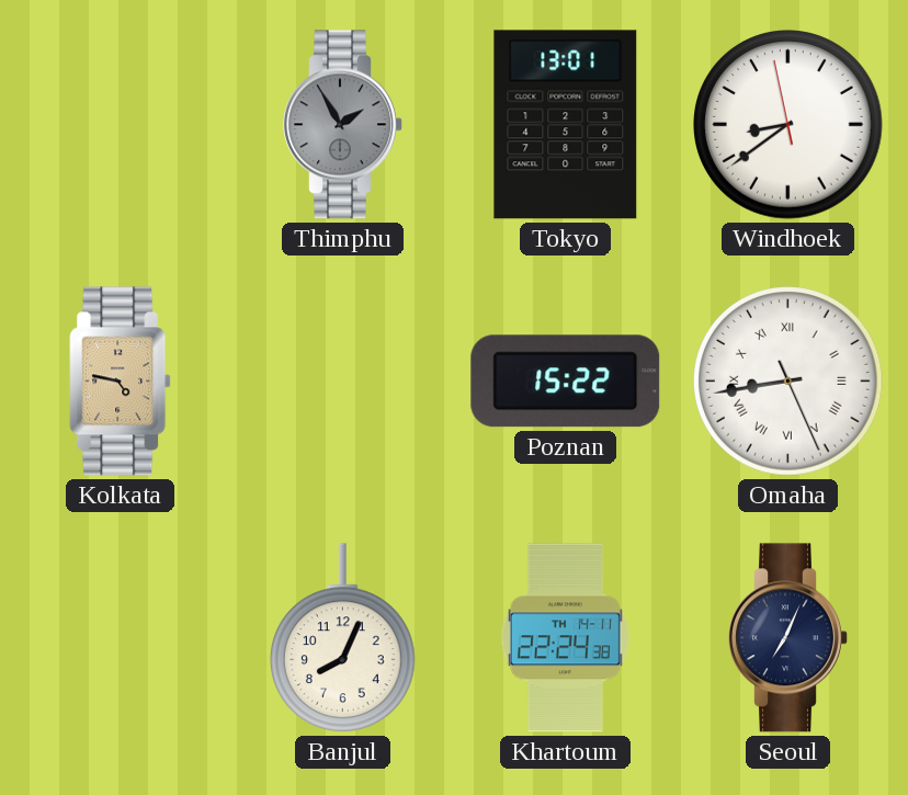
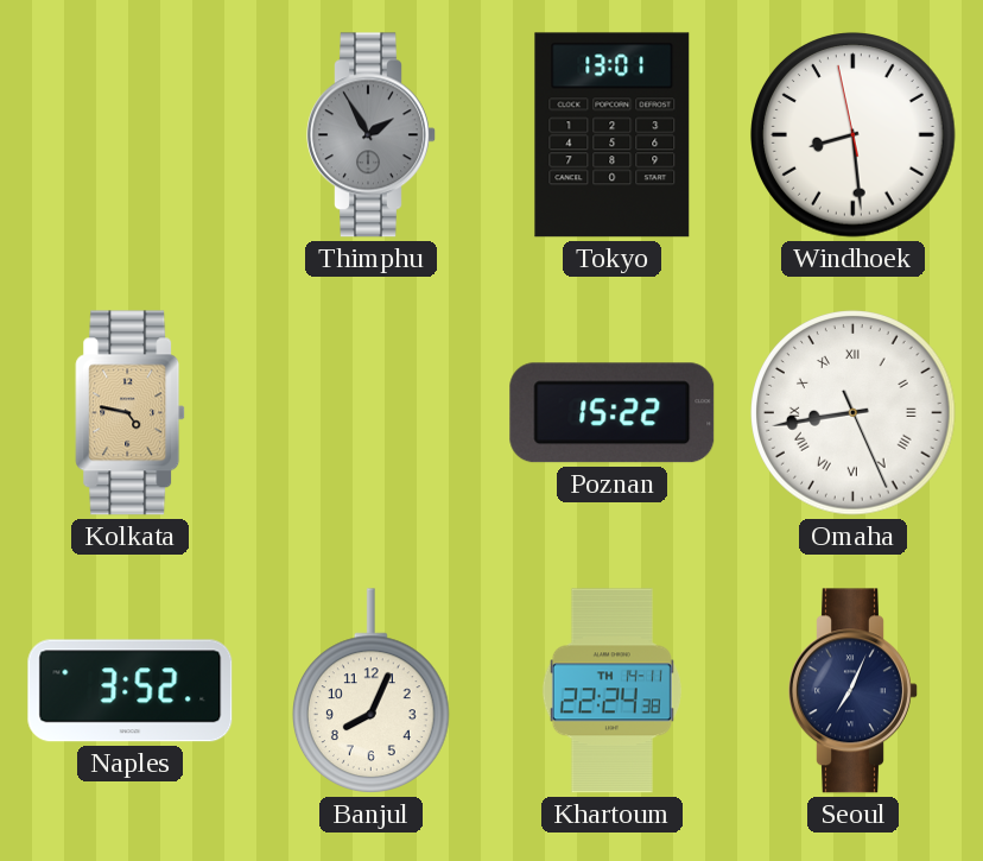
Windhoek: 8:38 -> 8:28 (854, 135)
Naples: none -> 3:52 (131, 691)
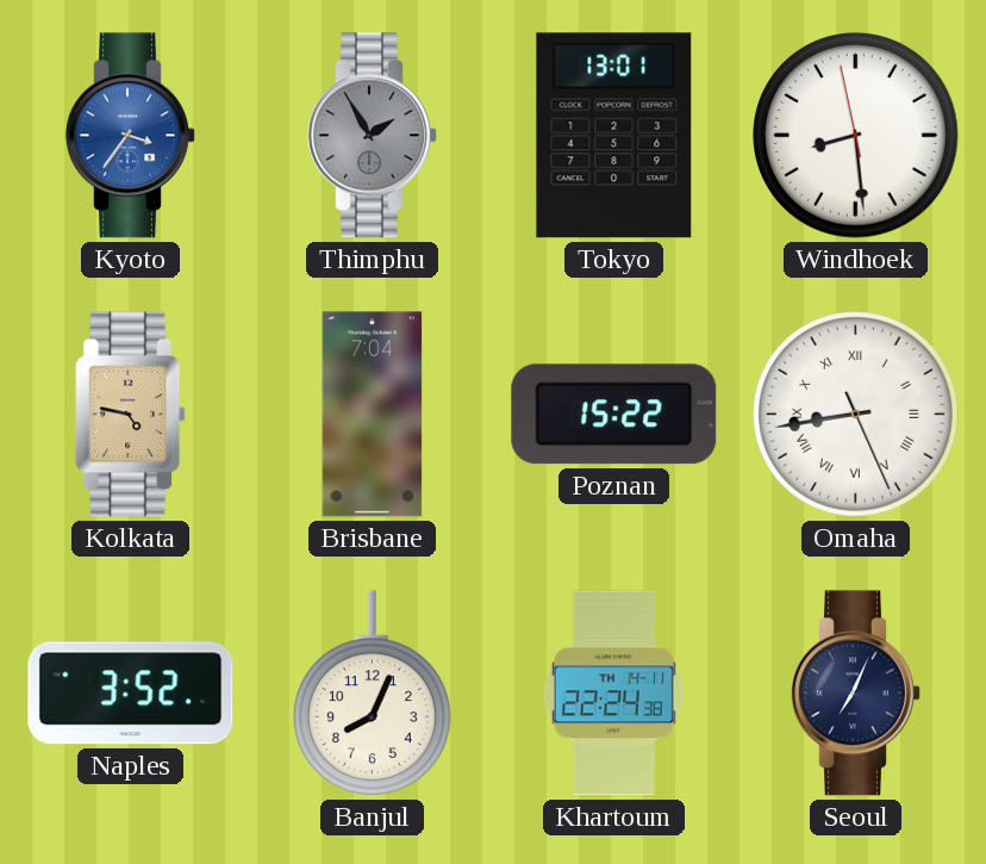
Kyoto: none -> 3:36 (131, 136)
Brisbane: none -> 7:04 (373, 415)
